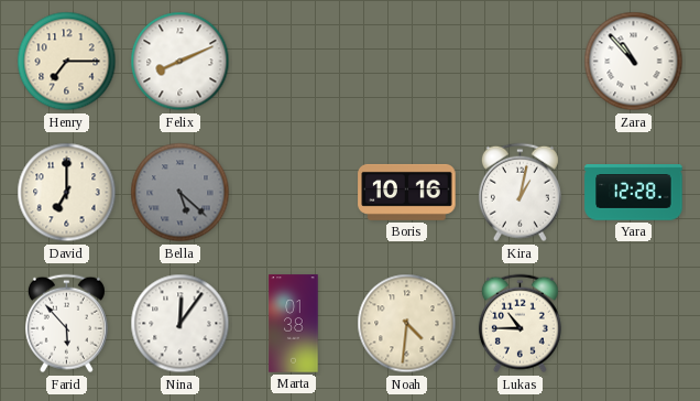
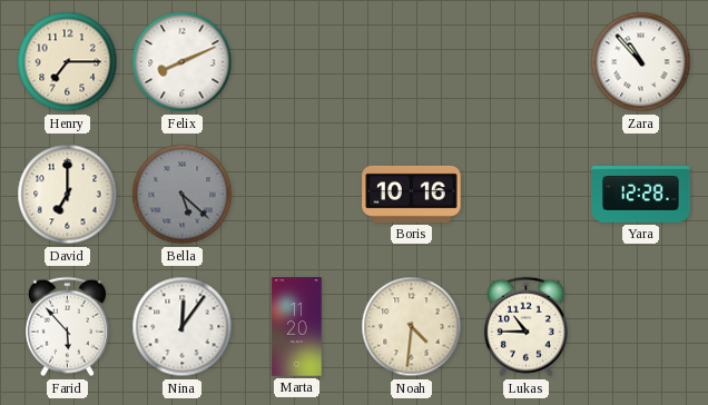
Kira: 1:02 -> none (519, 193)
Marta: 01:38 -> 11:20 (297, 327)
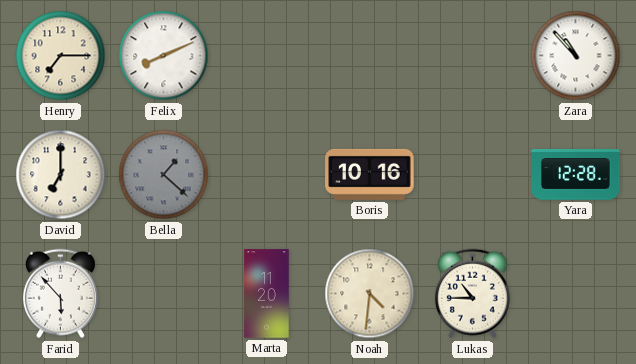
Bella: 5:22 -> 1:22 (164, 175)
Nina: 12:06 -> none (183, 327)
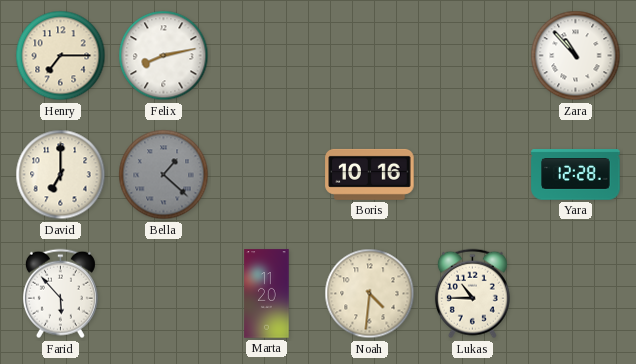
Felix: 8:11 -> 8:13 (164, 56)
